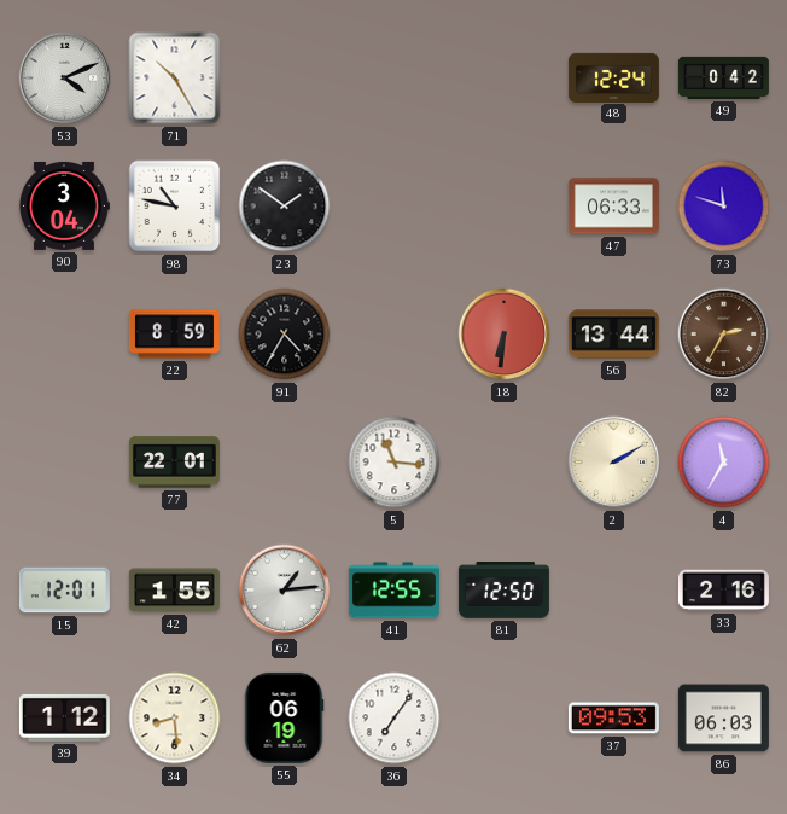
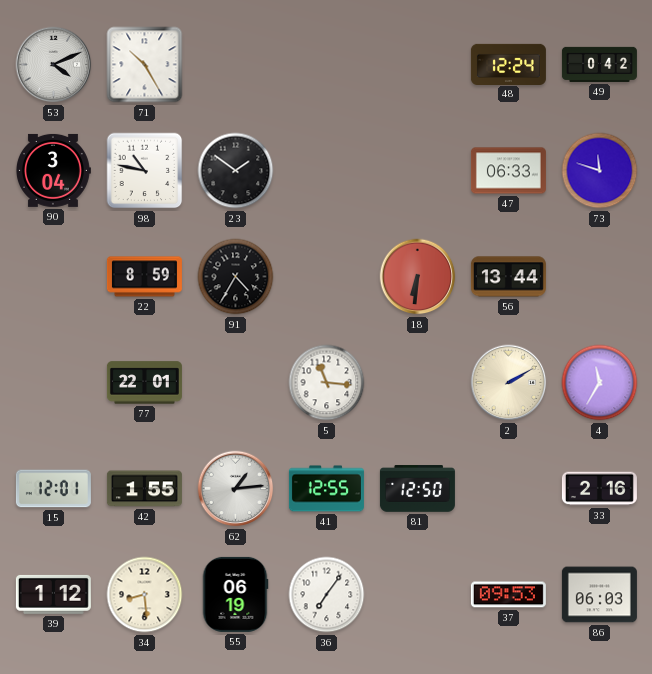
82: 2:35 -> none (724, 335)
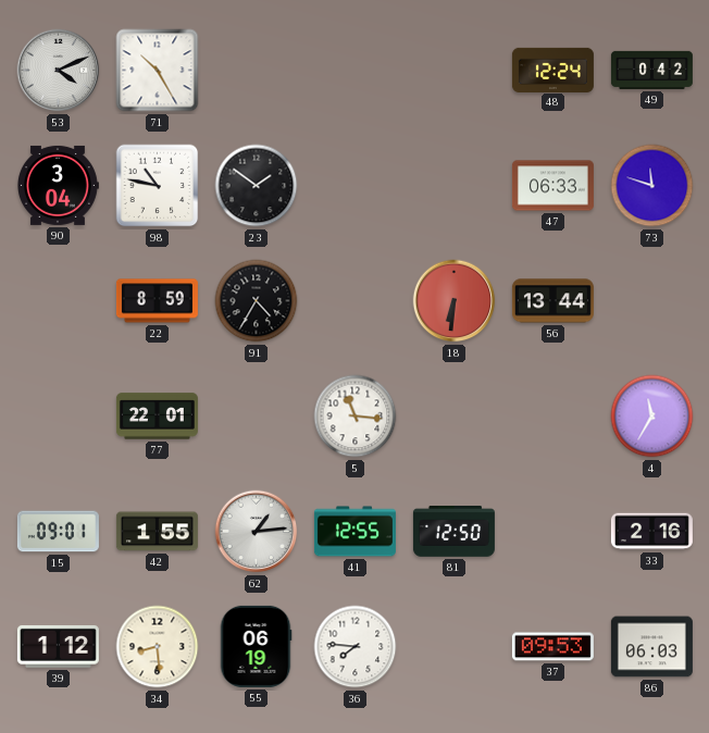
2: 2:10 -> none (509, 383)
15: 12:01 -> 09:01 (58, 532)
36: 7:06 -> 7:46 (356, 647)
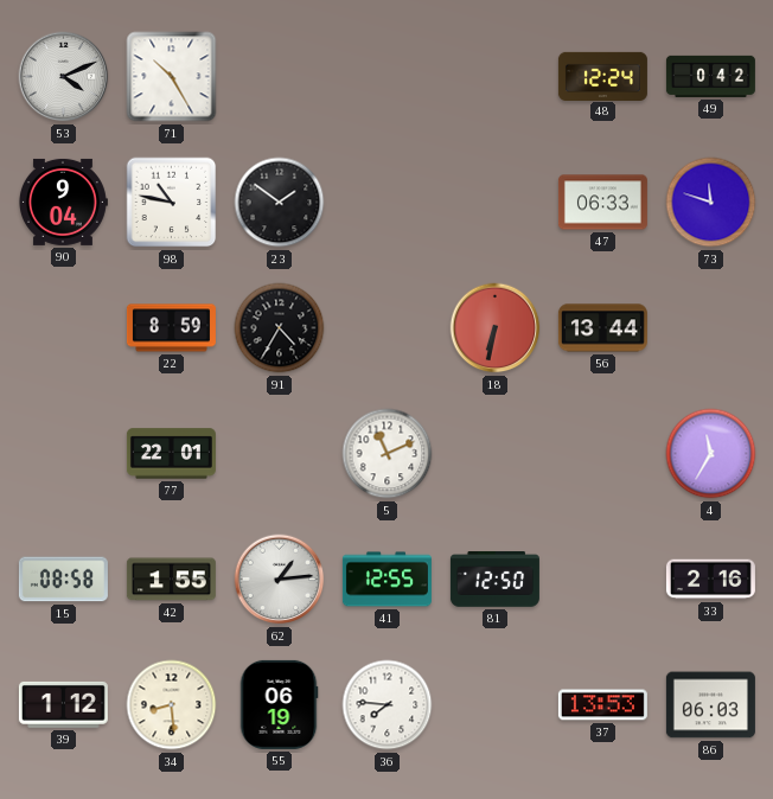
90: 3:04 -> 9:04 (63, 202)
18: 6:31 -> 6:32 (496, 328)
5: 11:16 -> 11:11 (388, 454)
15: 09:01 -> 08:58 (63, 580)
37: 09:53 -> 13:53 (602, 705)
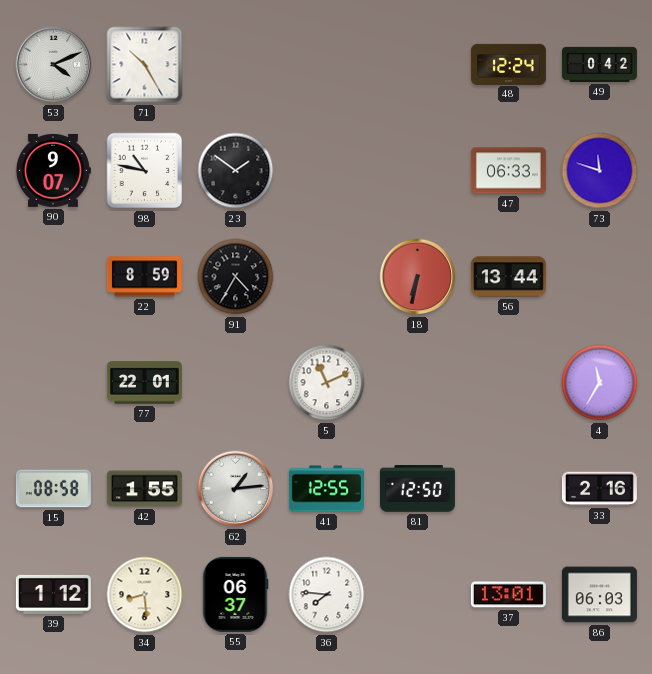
90: 9:04 -> 9:07 (53, 170)
55: 06:19 -> 06:37 (235, 594)
37: 13:53 -> 13:01 (508, 595)
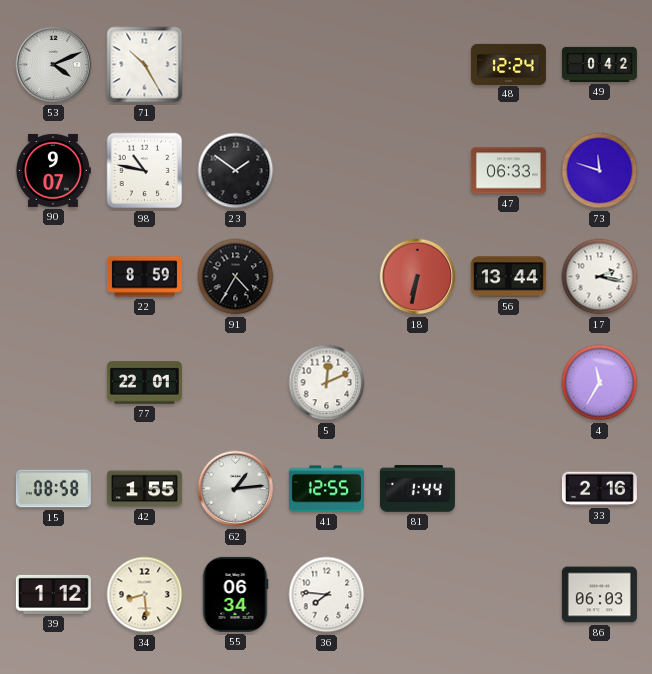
17: none -> 2:17 (600, 277)
5: 11:11 -> 12:11 (327, 383)
81: 12:50 -> 1:44 (417, 489)
55: 06:37 -> 06:34 (235, 594)
37: 13:01 -> none (508, 595)
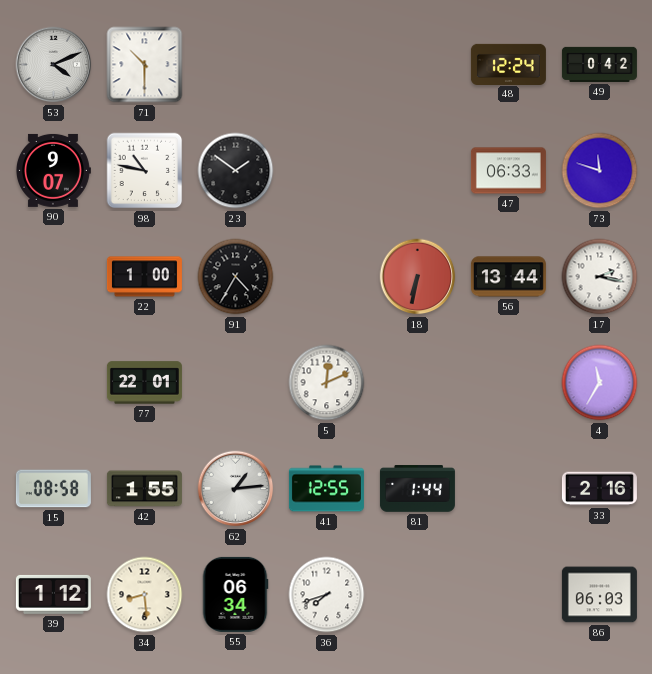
71: 10:25 -> 10:30 (145, 65)
22: 8:59 -> 1:00 (144, 277)
36: 7:46 -> 7:42 (327, 595)
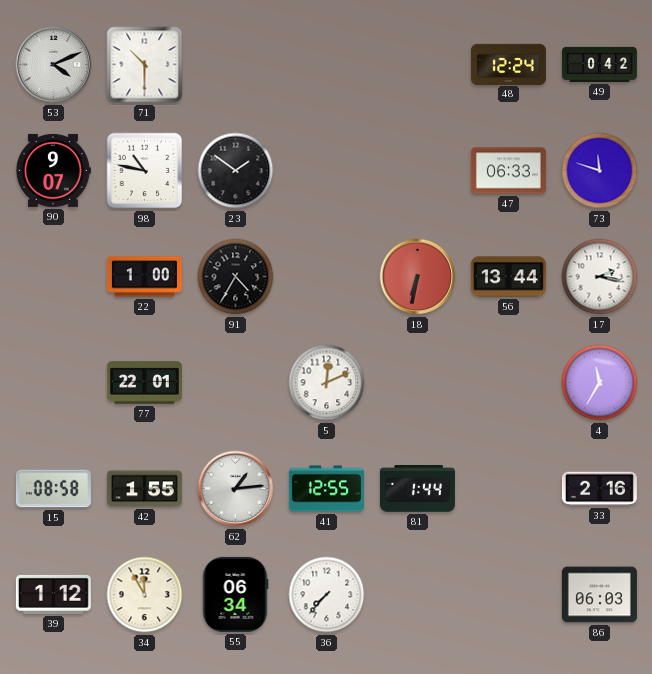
34: 8:29 -> 11:55 (145, 595)
36: 7:42 -> 7:37 (327, 595)
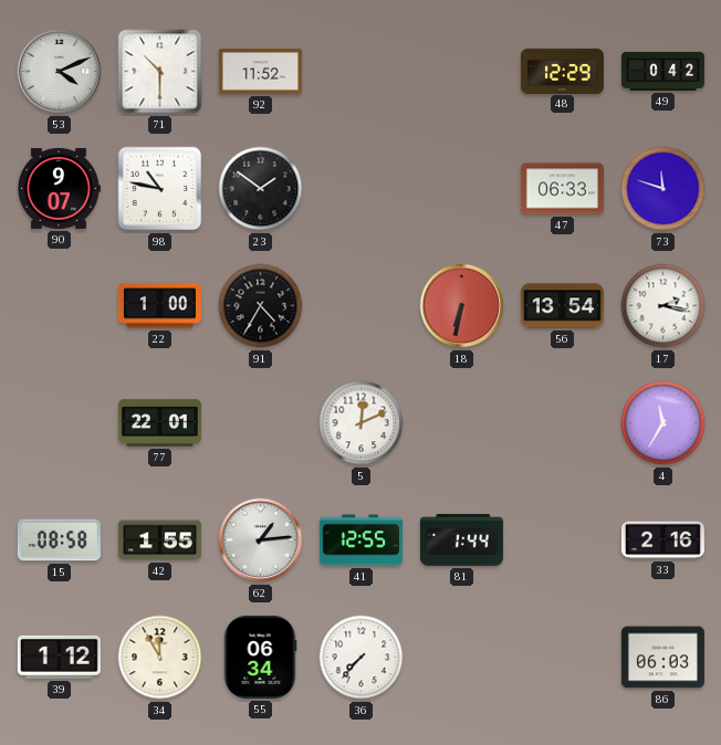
92: none -> 11:52 (260, 72)
48: 12:24 -> 12:29 (562, 71)
56: 13:44 -> 13:54 (562, 306)
